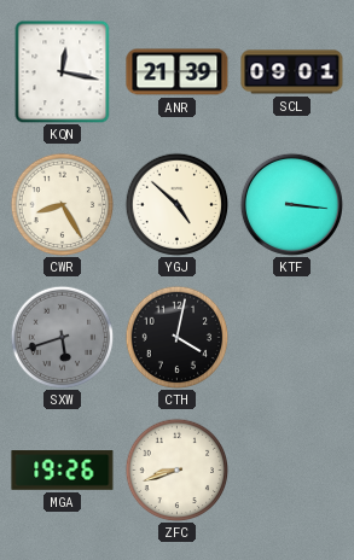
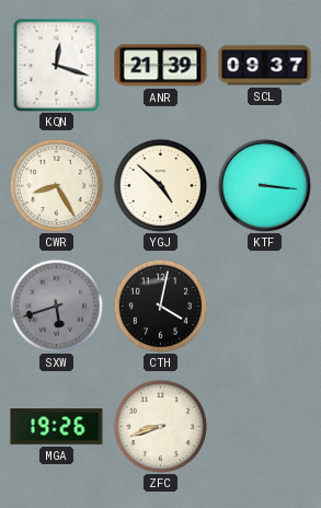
KQN: 12:17 -> 12:18 (57, 65)
SCL: 09:01 -> 09:37 (265, 66)
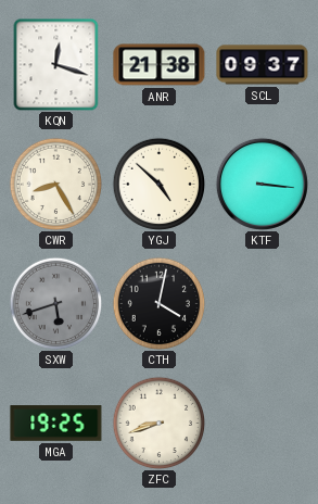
ANR: 21:39 -> 21:38 (160, 65)
MGA: 19:26 -> 19:25 (56, 424)
